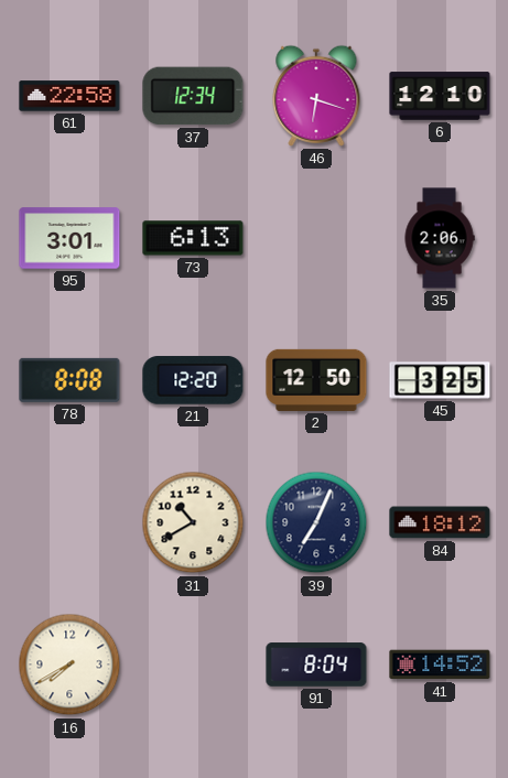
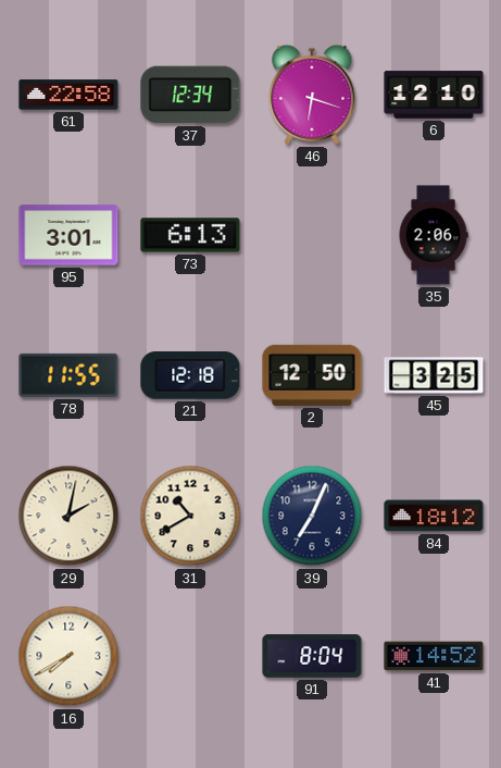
78: 8:08 -> 11:55 (68, 375)
21: 12:20 -> 12:18 (190, 375)
29: none -> 2:02 (68, 516)
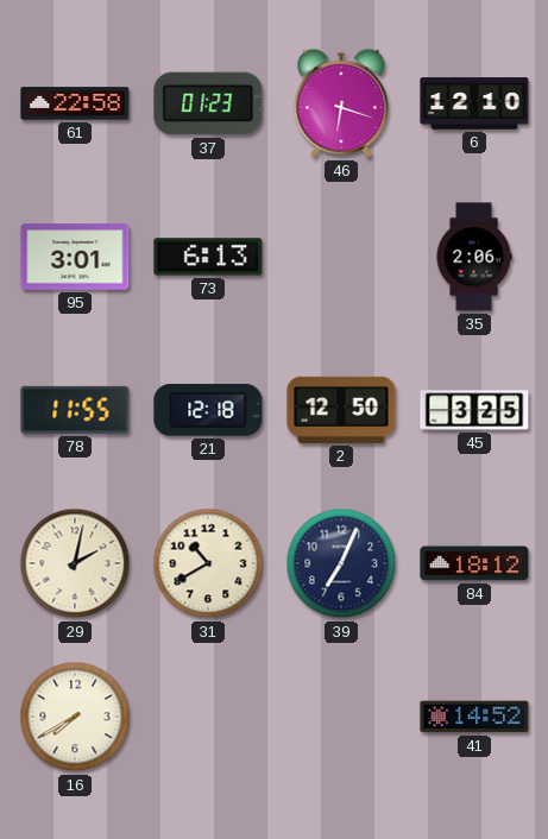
37: 12:34 -> 01:23 (208, 103)
91: 8:04 -> none (312, 656)
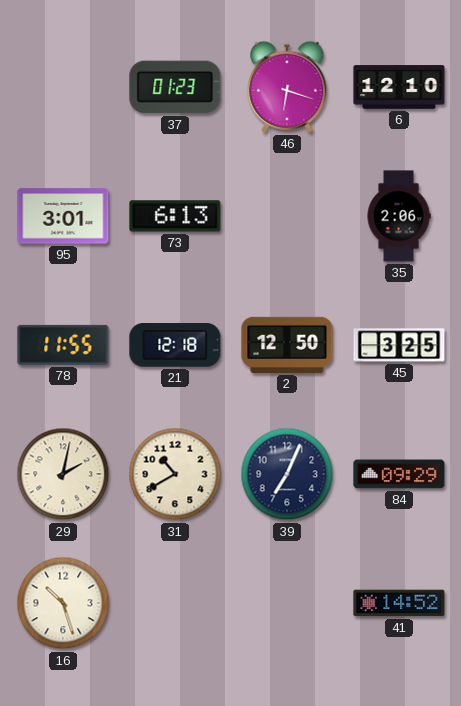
61: 22:58 -> none (75, 103)
84: 18:12 -> 09:29 (399, 474)
16: 7:40 -> 10:27 (63, 603)
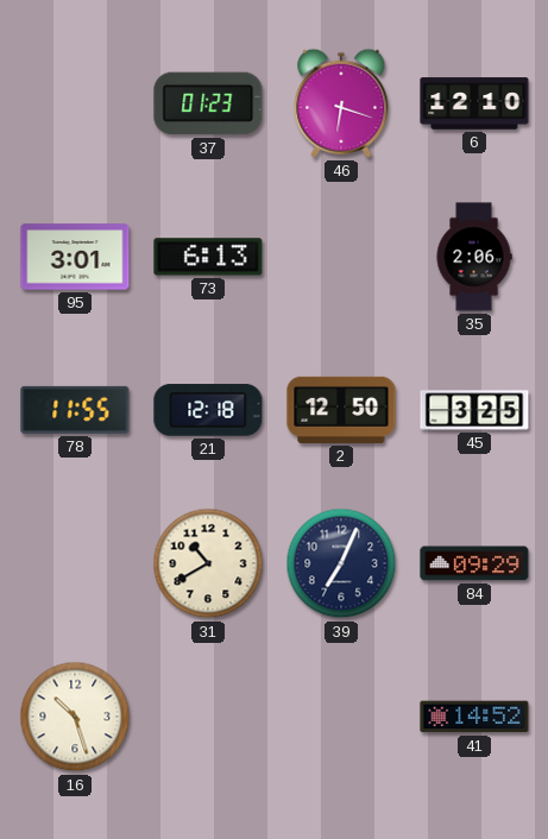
29: 2:02 -> none (63, 474)
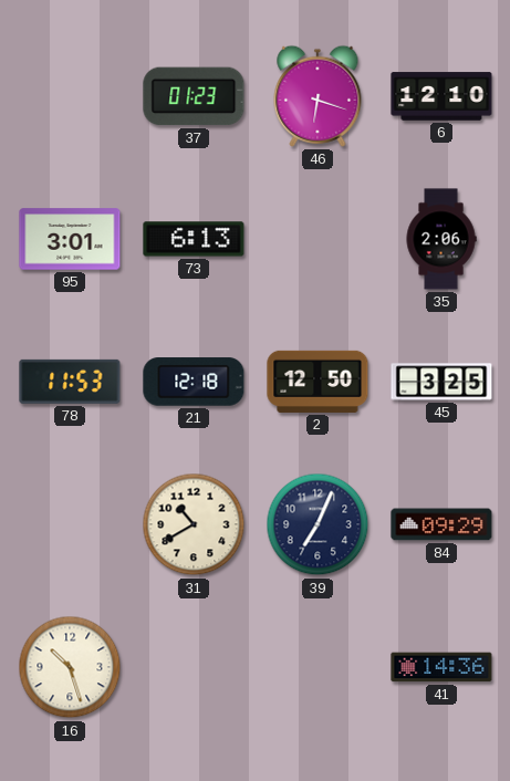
78: 11:55 -> 11:53 (70, 382)
41: 14:52 -> 14:36 (441, 667)
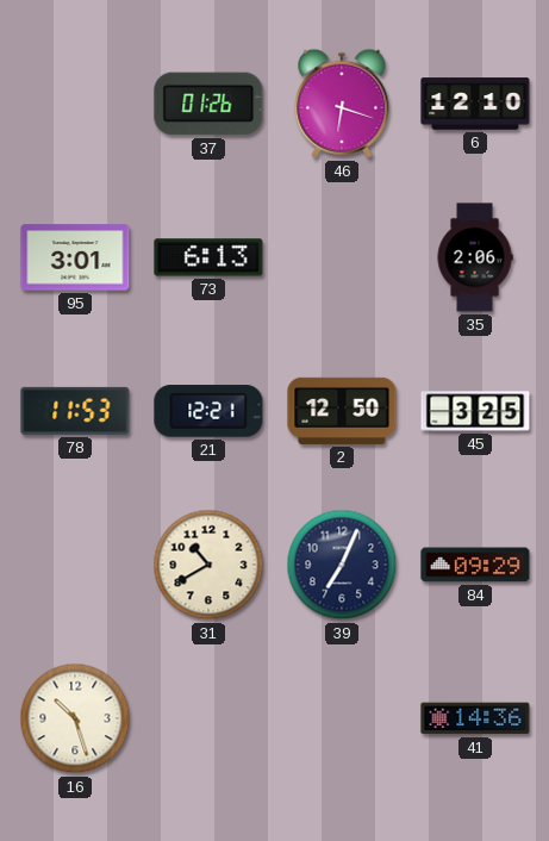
37: 01:23 -> 01:26 (208, 104)
21: 12:18 -> 12:21 (208, 411)
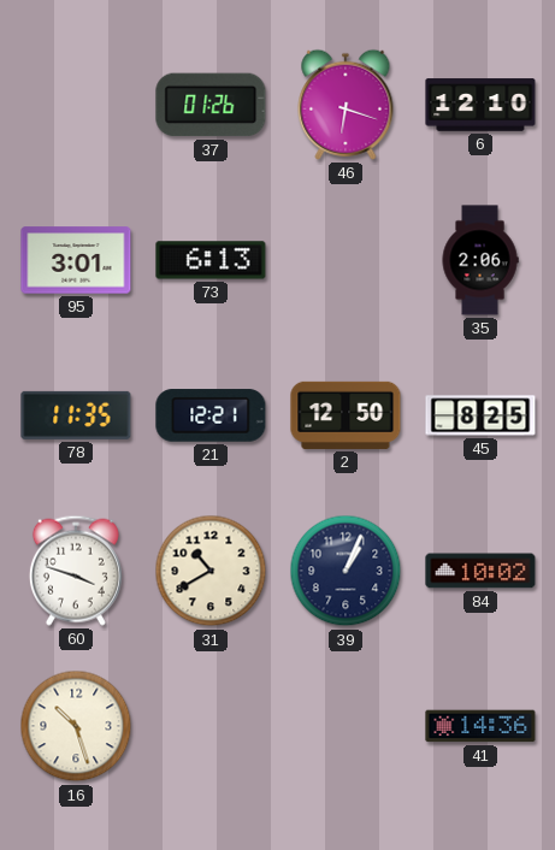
78: 11:53 -> 11:35 (76, 415)
45: 3:25 -> 8:25 (480, 415)
60: none -> 3:48 (76, 571)
39: 7:04 -> 1:04 (346, 571)
84: 09:29 -> 10:02 (480, 571)
